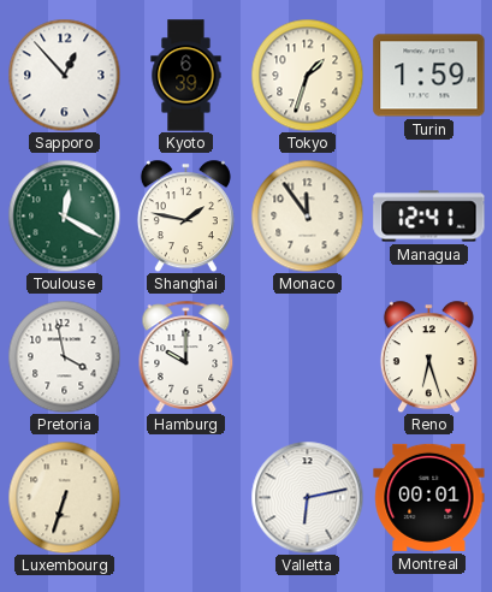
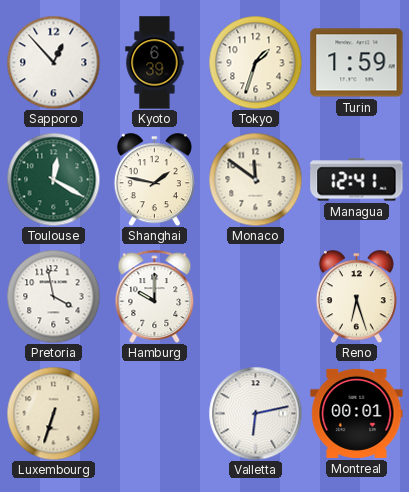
Monaco: 11:54 -> 11:51 (255, 179)
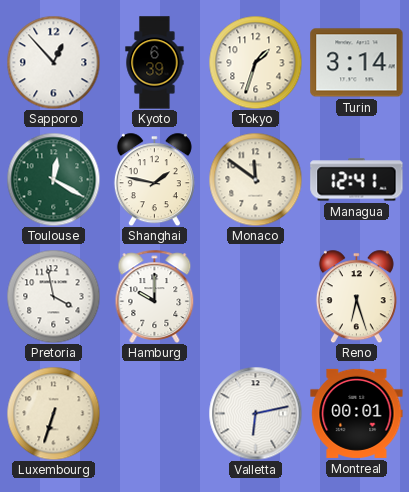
Turin: 1:59 -> 3:14 (357, 63)
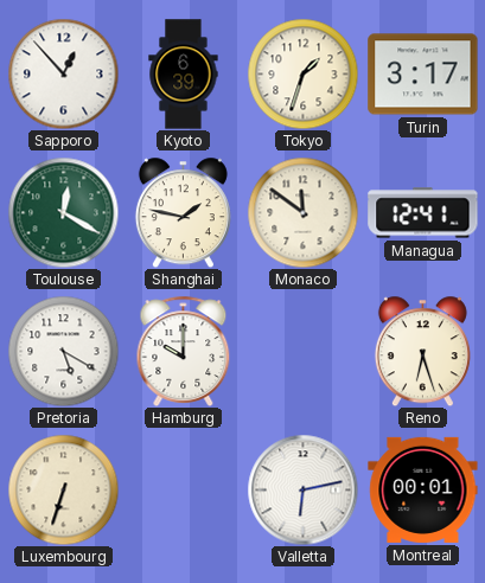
Turin: 3:14 -> 3:17 (423, 75)
Pretoria: 3:58 -> 5:20 (63, 351)
